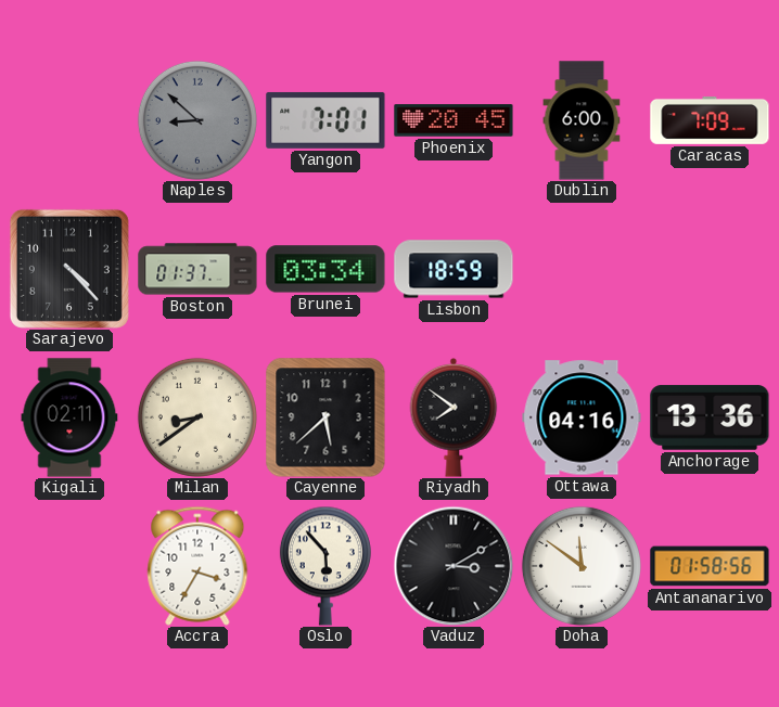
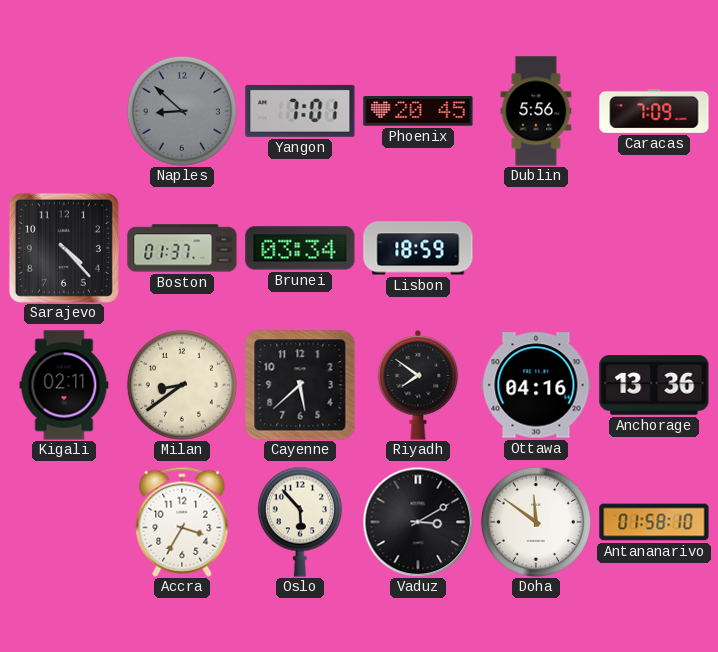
Dublin: 6:00 -> 5:56 (536, 111)
Antananarivo: 01:58:56 -> 01:58:10 (654, 522)
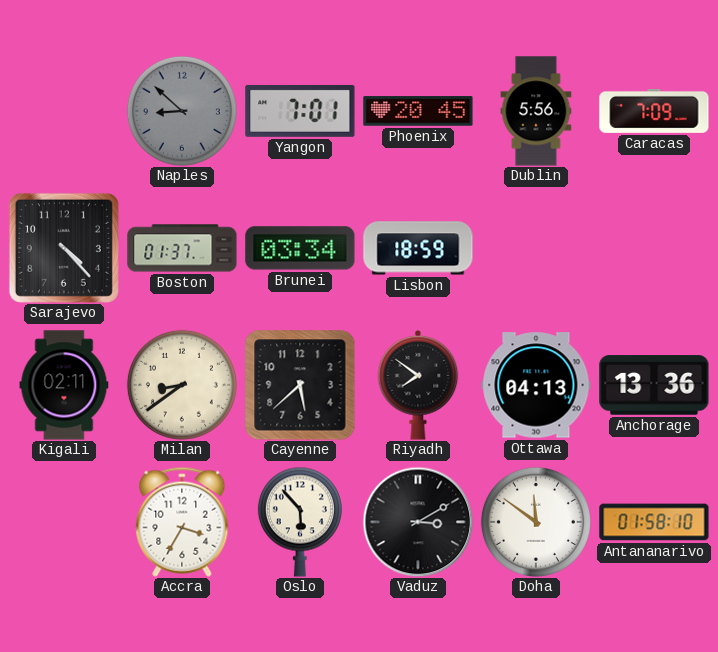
Ottawa: 04:16 -> 04:13 (536, 385)
